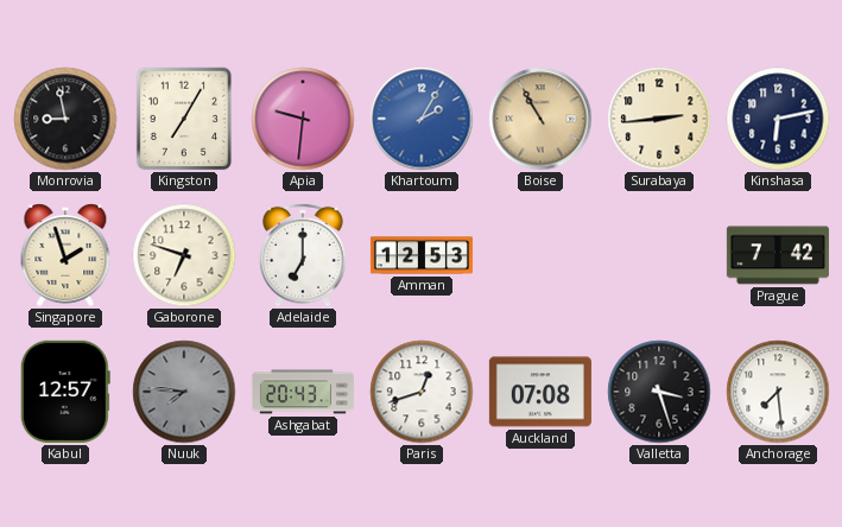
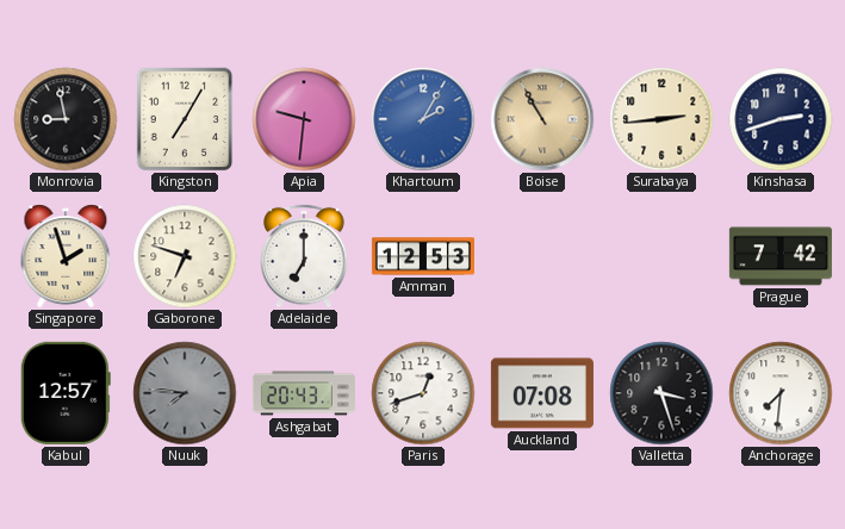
Kinshasa: 6:13 -> 2:42 (781, 119)
Anchorage: 7:29 -> 7:31 (781, 393)
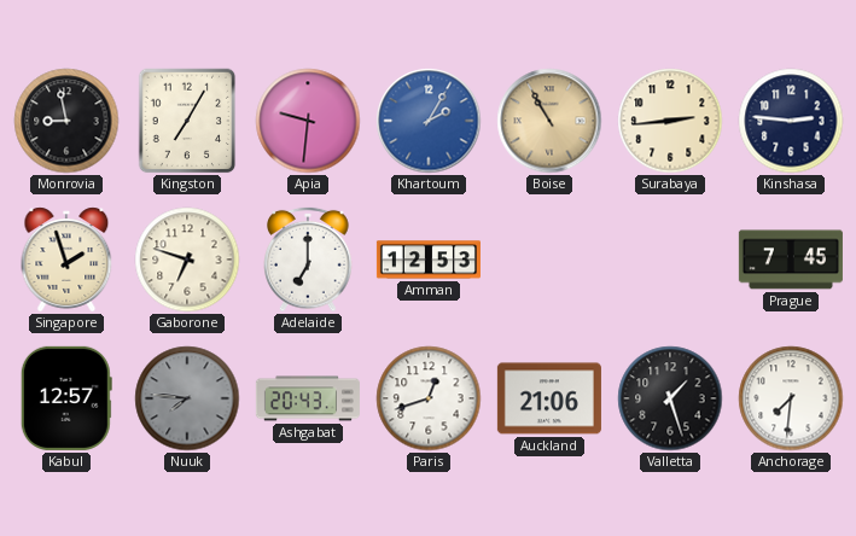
Kinshasa: 2:42 -> 2:46 (791, 121)
Prague: 7:42 -> 7:45 (791, 260)
Auckland: 07:08 -> 21:06 (549, 398)
Valletta: 3:27 -> 1:27 (670, 398)
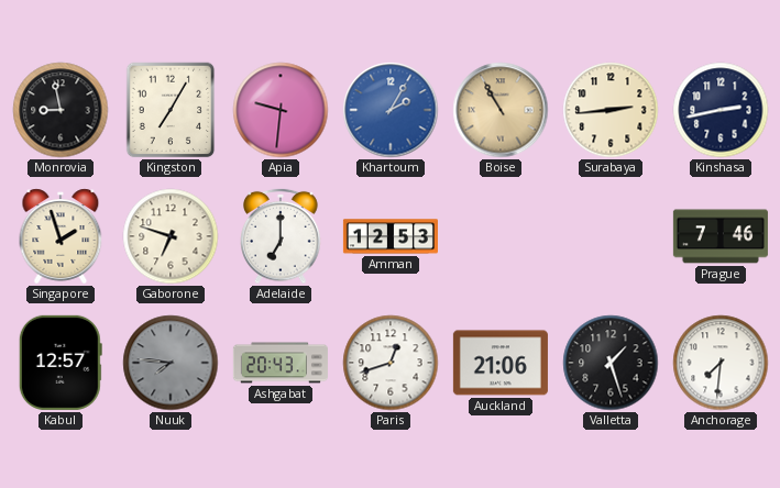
Kinshasa: 2:46 -> 2:43 (721, 110)
Prague: 7:45 -> 7:46 (721, 236)
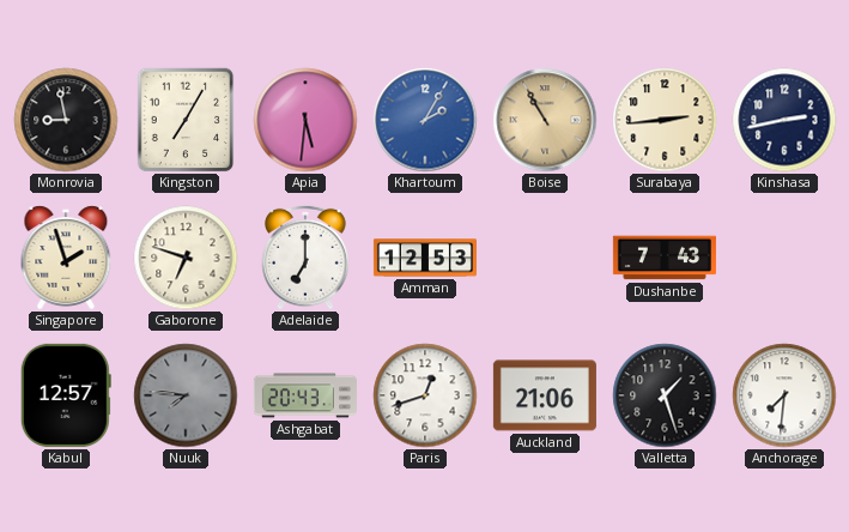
Apia: 9:31 -> 5:31 (305, 120)
Dushanbe: none -> 7:43 (665, 258)
Prague: 7:46 -> none (721, 236)
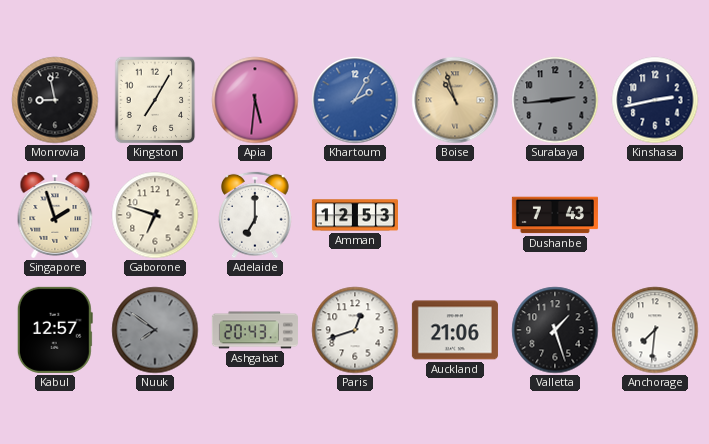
Boise: 10:55 -> 10:57 (455, 100)
Surabaya dial: cream -> grey (555, 100)
Nuuk: 7:46 -> 7:51 (155, 330)
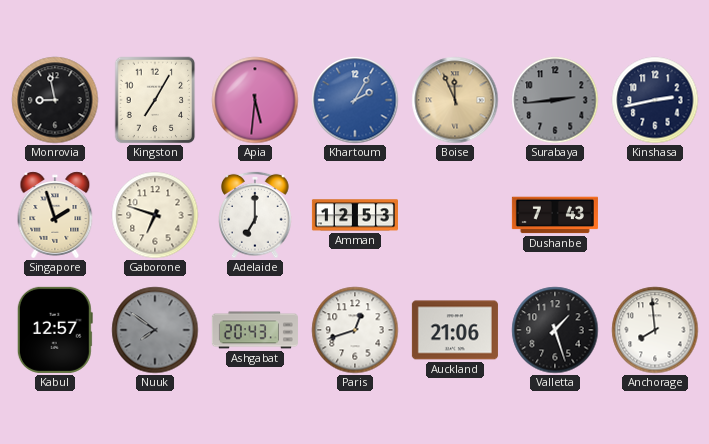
Boise: 10:57 -> 11:56 (455, 100)
Anchorage: 7:31 -> 7:59 (655, 330)
